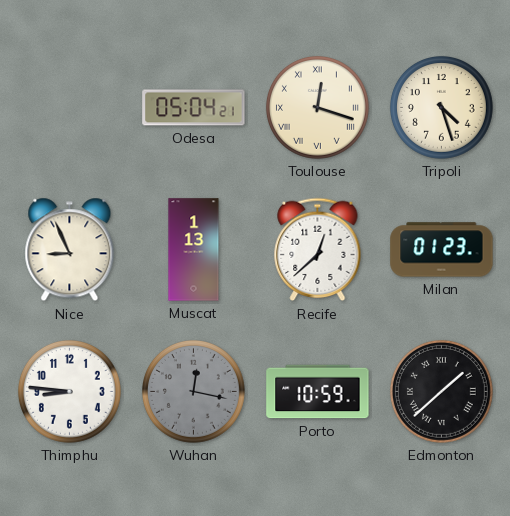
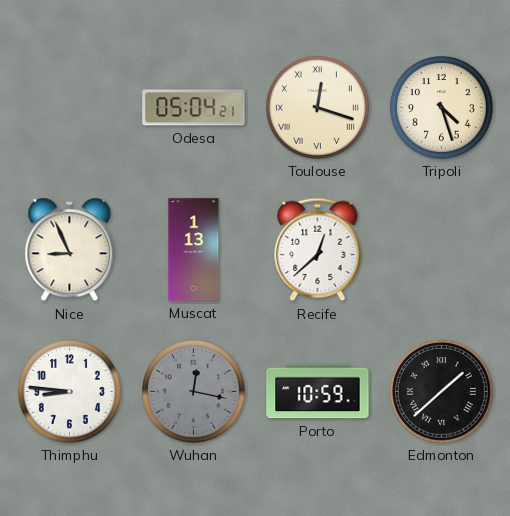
Milan: 01:23 -> none (442, 250)
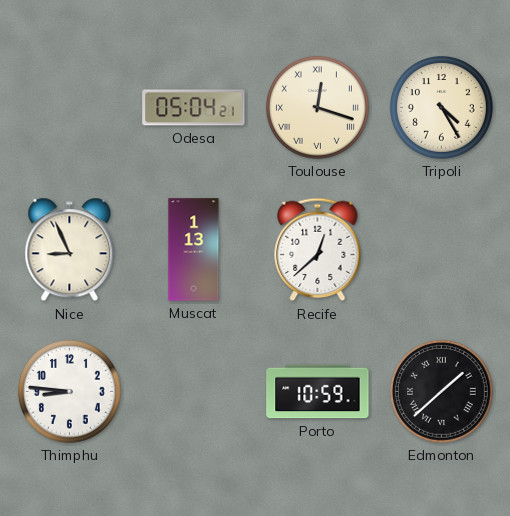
Tripoli: 4:27 -> 4:25 (441, 107)
Wuhan: 12:17 -> none (193, 391)
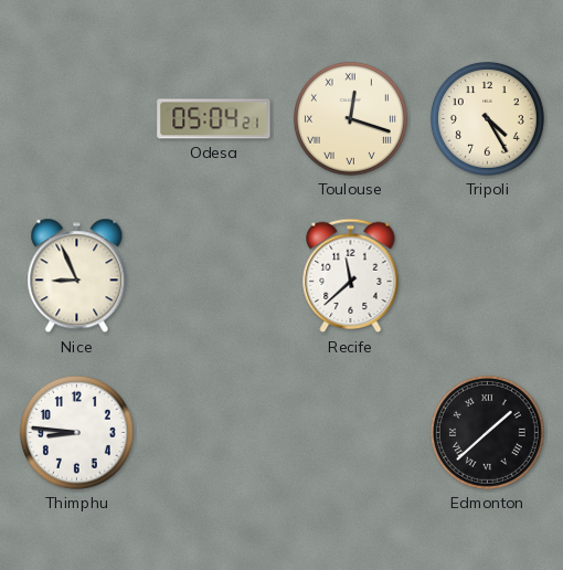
Muscat: 1:13 -> none (194, 250)
Recife: 12:38 -> 11:38 (351, 276)
Porto: 10:59 -> none (318, 392)
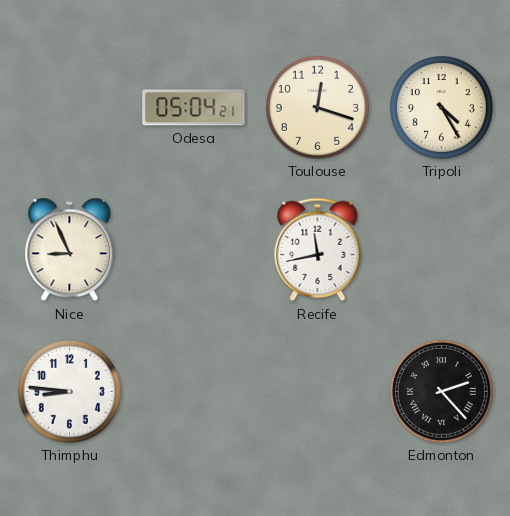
Toulouse numerals: Roman -> Arabic (317, 107)
Recife: 11:38 -> 11:43 (318, 250)
Edmonton: 1:38 -> 2:23 (441, 391)
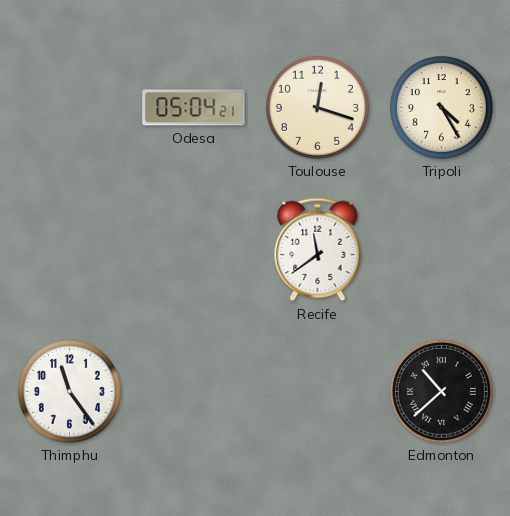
Nice: 8:56 -> none (70, 250)
Recife: 11:43 -> 11:39 (318, 250)
Thimphu: 8:46 -> 11:24 (69, 391)
Edmonton: 2:23 -> 10:38 (441, 391)
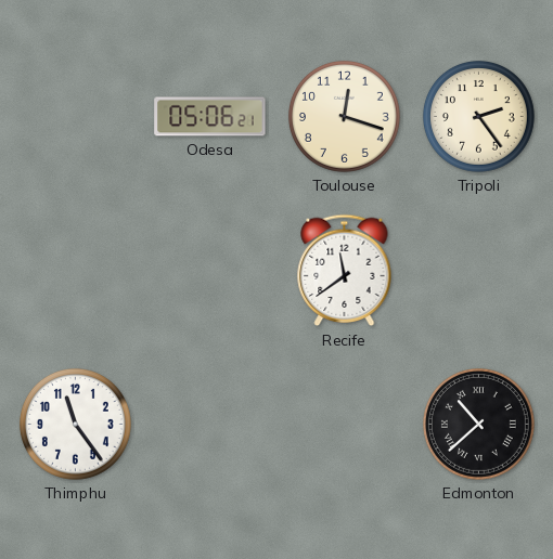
Odesa: 05:04 -> 05:06 (210, 117)
Tripoli: 4:25 -> 2:24 (478, 116)
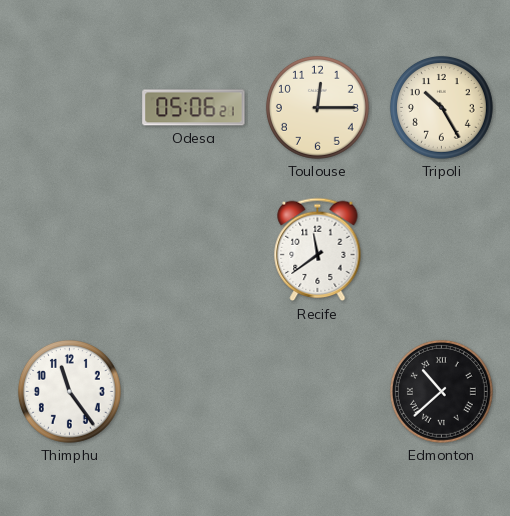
Toulouse: 12:18 -> 12:15 (317, 107)
Tripoli: 2:24 -> 10:25 (441, 107)
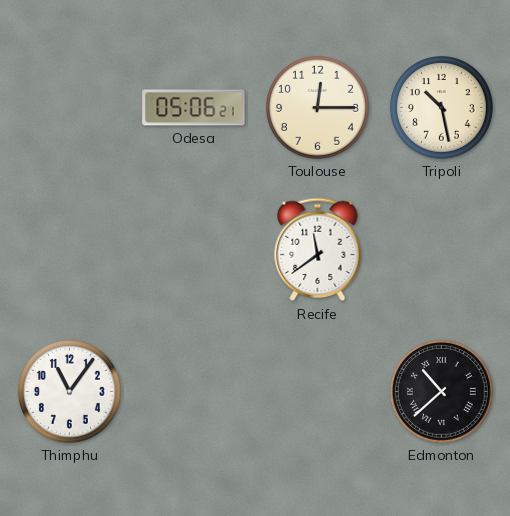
Tripoli: 10:25 -> 10:28 (441, 107)
Thimphu: 11:24 -> 11:06 (69, 391)
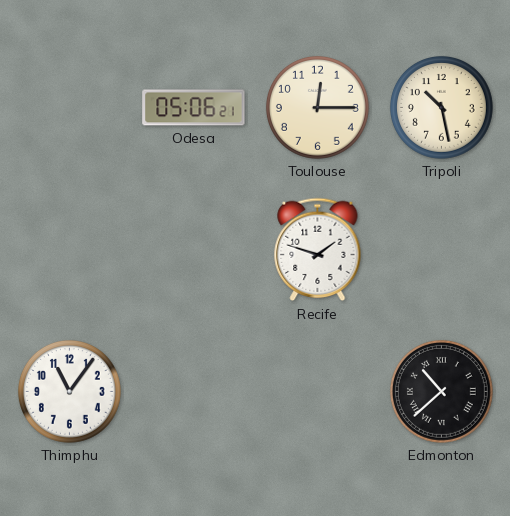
Recife: 11:39 -> 1:48 (318, 250)
